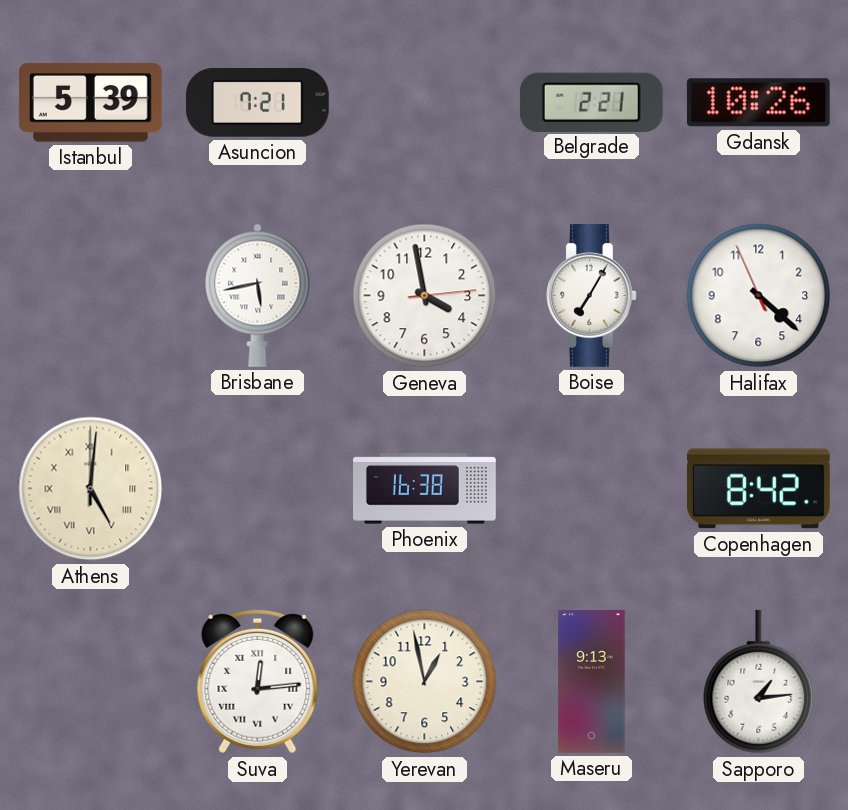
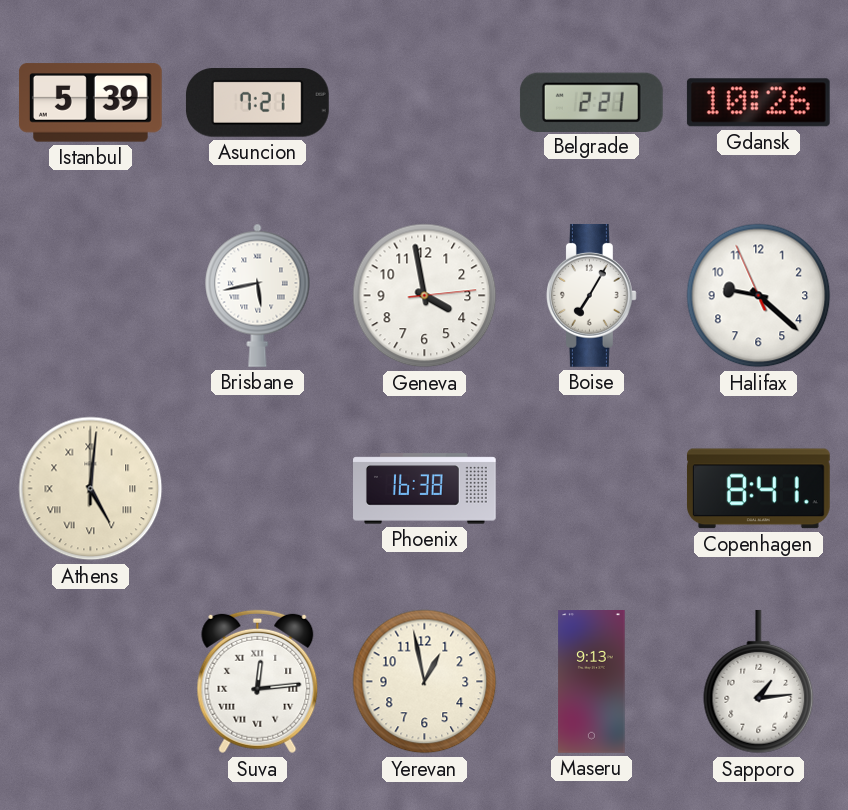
Halifax: 4:21 -> 9:21 (759, 296)
Copenhagen: 8:42 -> 8:41 (758, 489)
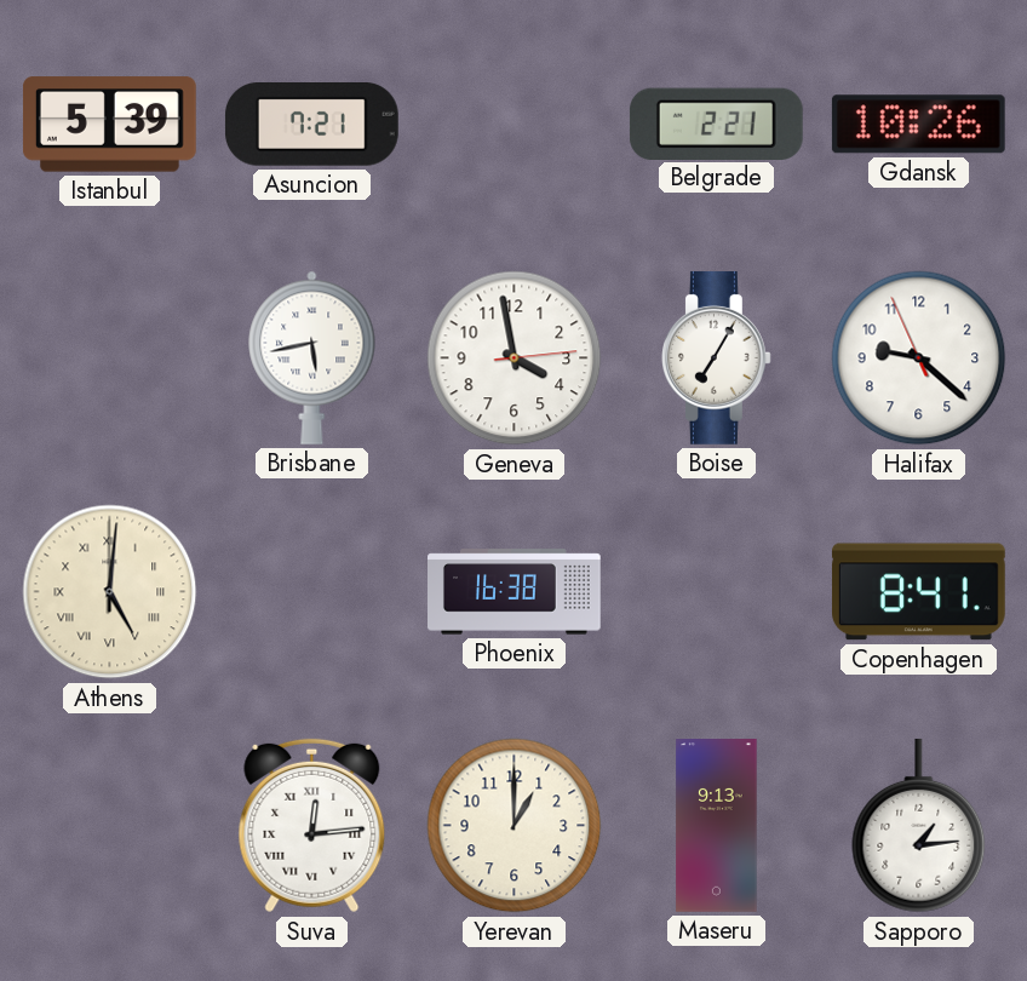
Yerevan: 12:58 -> 1:00 (515, 826)
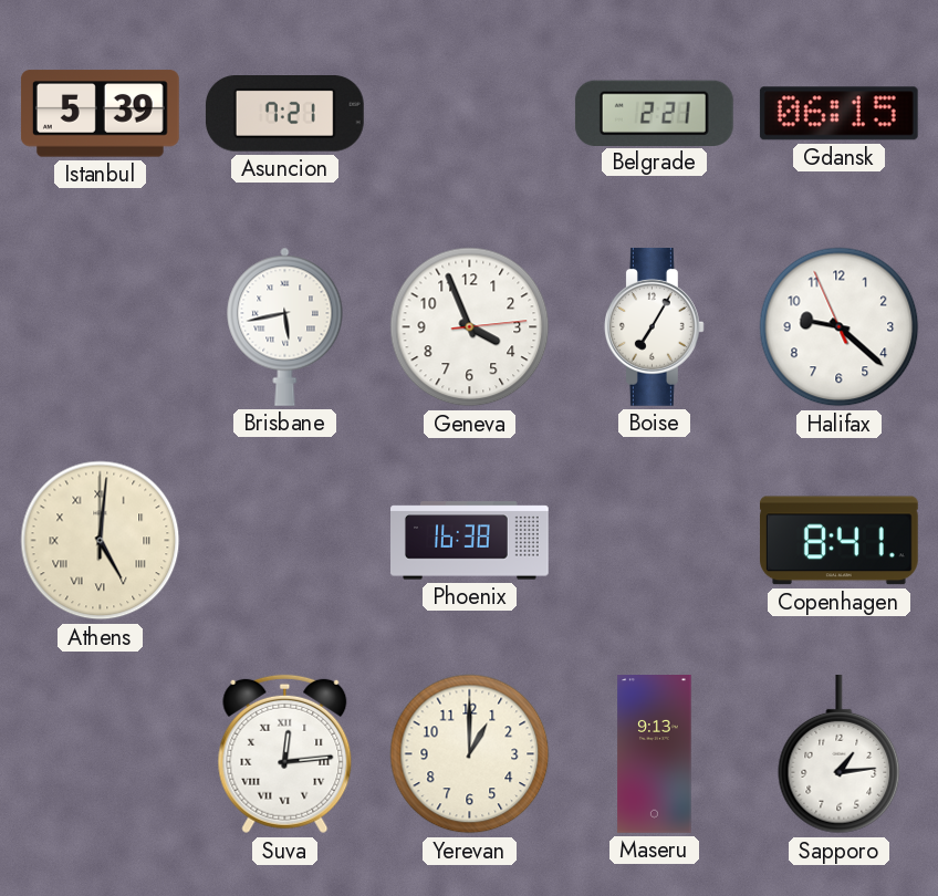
Gdansk: 10:26 -> 06:15 (838, 114)
Geneva: 3:58 -> 3:56 (470, 327)
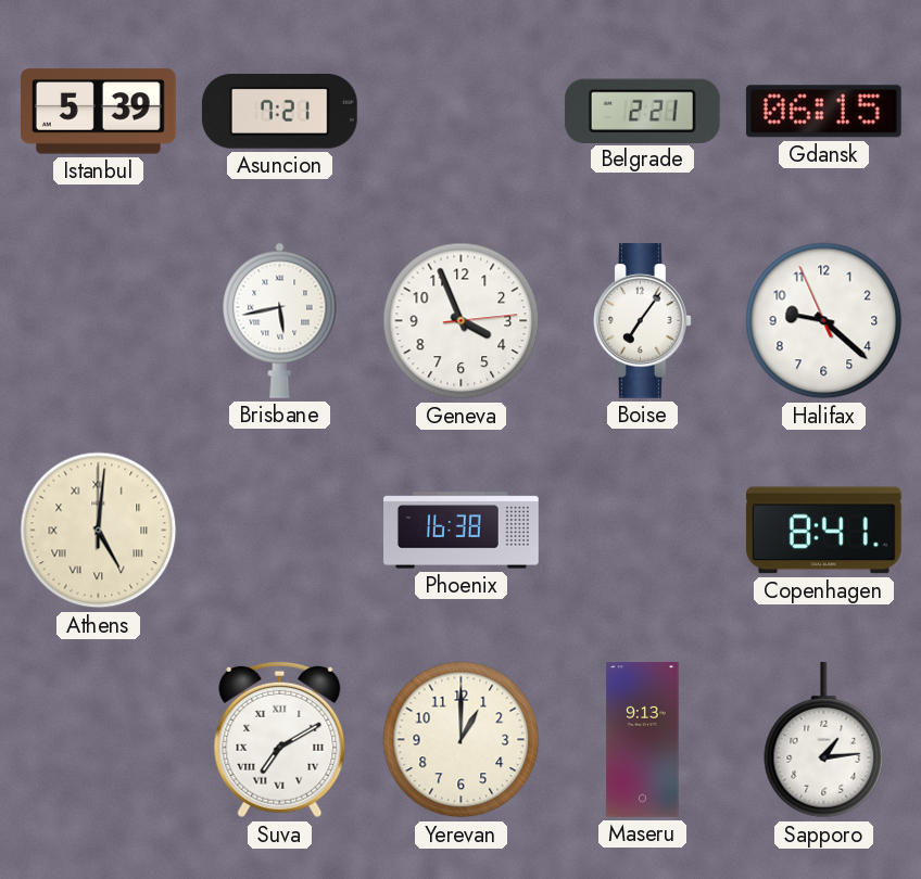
Boise: 7:05 -> 7:06 (642, 320)
Suva: 12:14 -> 7:10 (280, 740)
